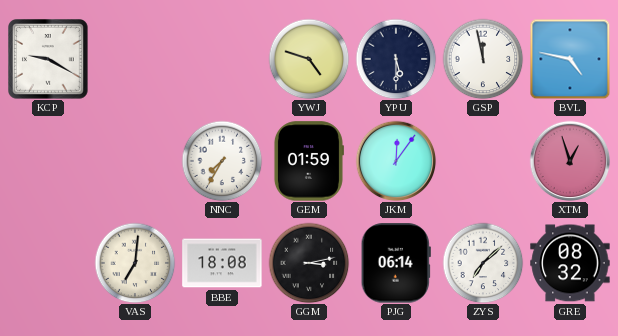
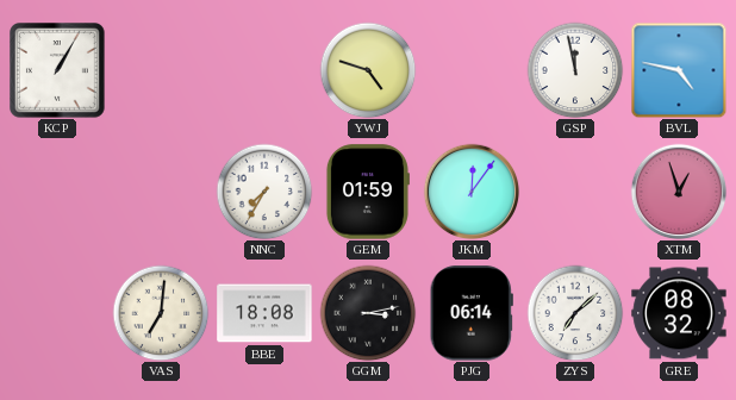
KCP: 9:20 -> 1:05 (58, 71)
YPU: 5:30 -> none (396, 59)
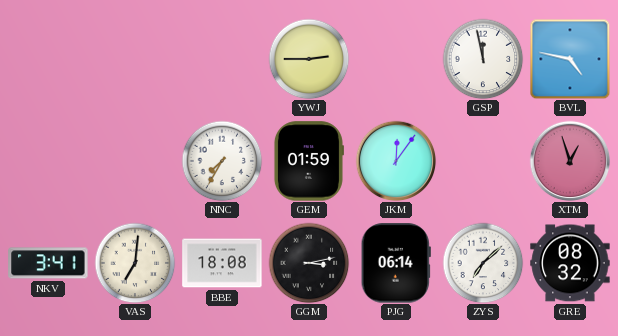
KCP: 1:05 -> none (58, 71)
YWJ: 4:48 -> 2:45 (309, 59)
NKV: none -> 3:41 (48, 263)
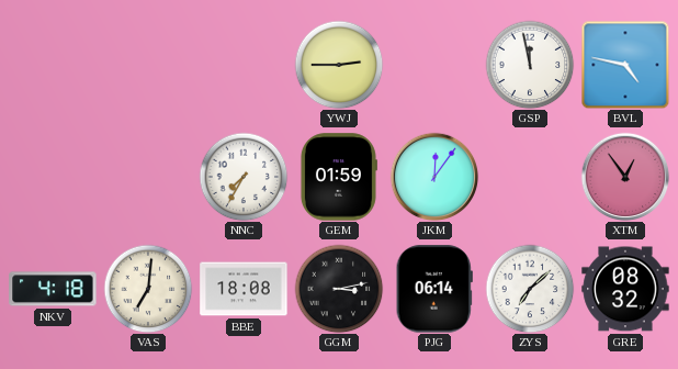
XTM: 12:57 -> 12:54 (625, 177)
NKV: 3:41 -> 4:18 (53, 289)
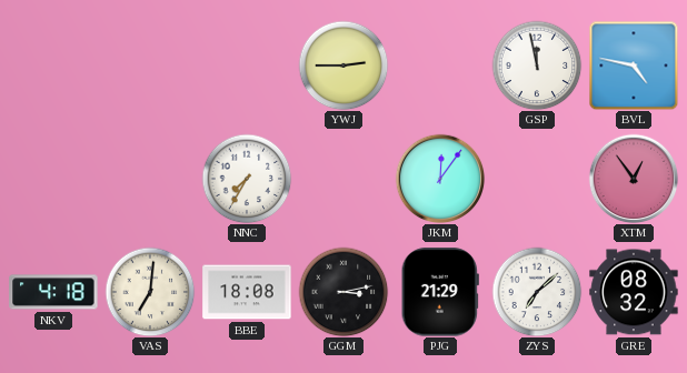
GEM: 01:59 -> none (338, 177)
PJG: 06:14 -> 21:29 (440, 292)
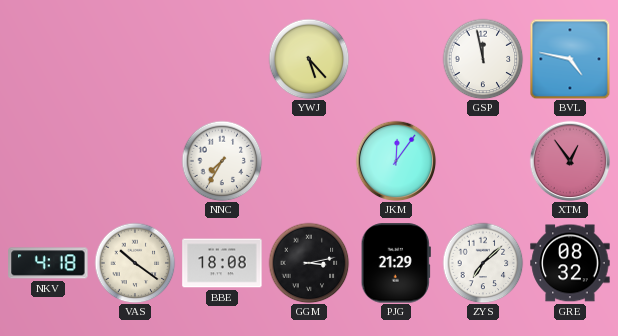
YWJ: 2:45 -> 5:23 (309, 59)
VAS: 7:01 -> 10:21 (135, 263)
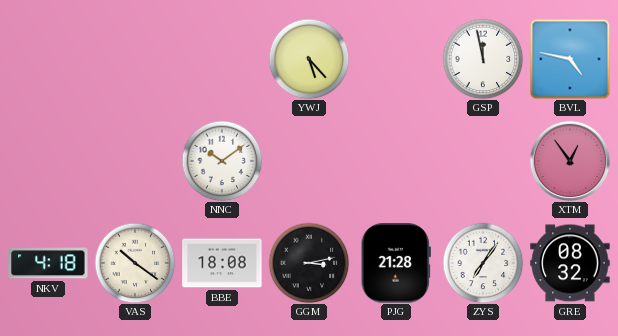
NNC: 7:35 -> 10:09 (222, 161)
JKM: 12:06 -> none (396, 161)
PJG: 21:29 -> 21:28 (396, 263)
ZYS: 7:08 -> 7:06 (483, 263)
